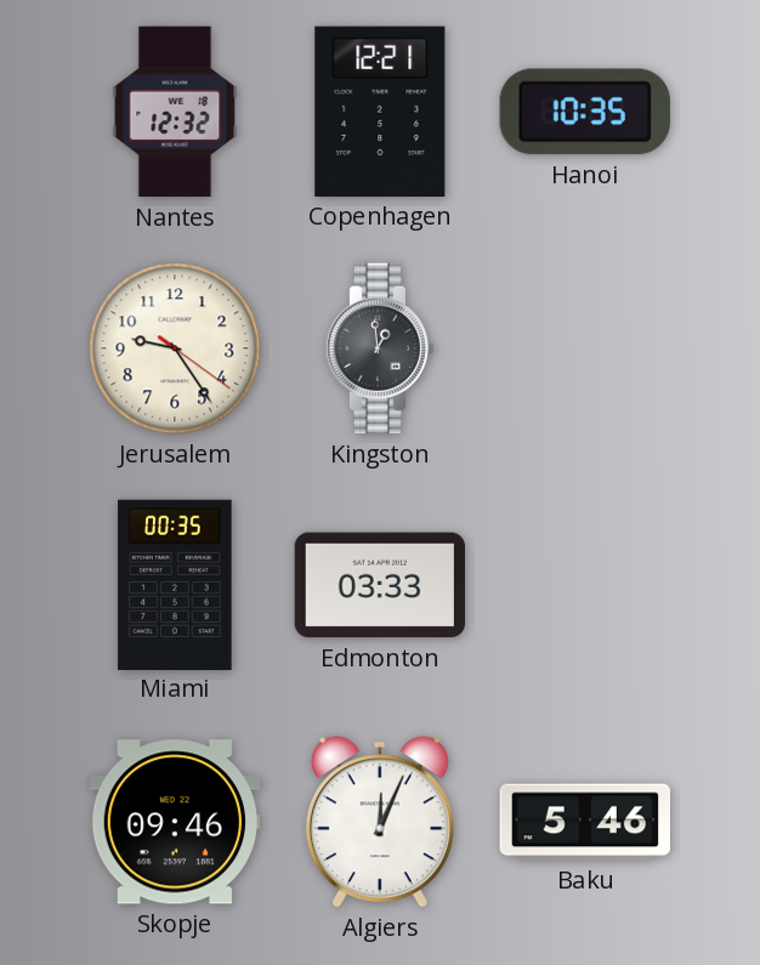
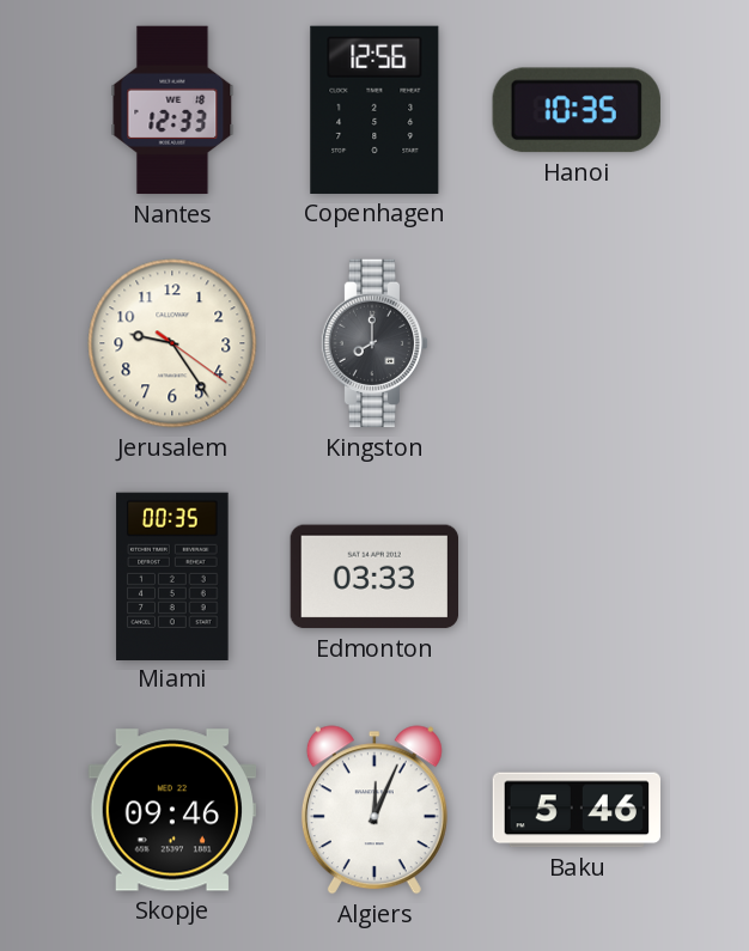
Nantes: 12:32 -> 12:33 (172, 110)
Copenhagen: 12:21 -> 12:56 (374, 110)
Kingston: 12:59 -> 8:00 (374, 343)
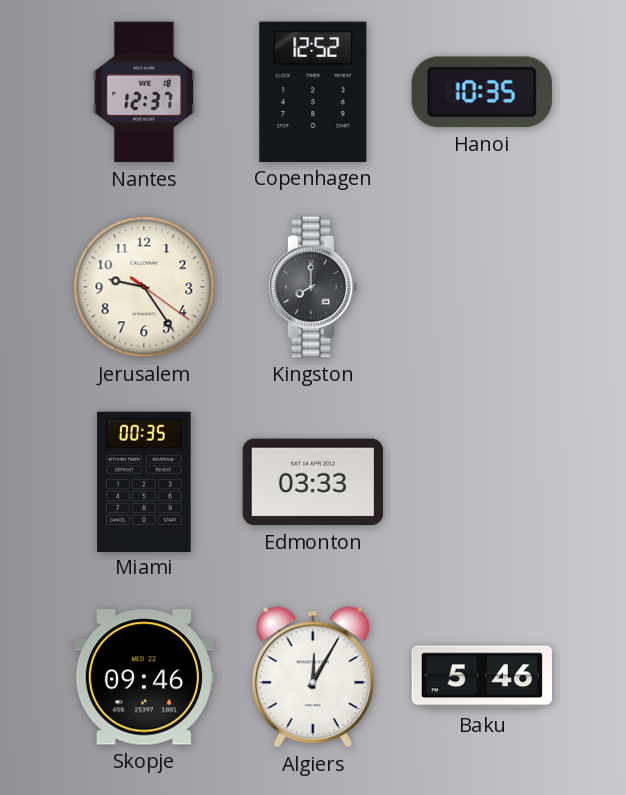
Nantes: 12:33 -> 12:37 (144, 92)
Copenhagen: 12:56 -> 12:52 (313, 92)
Algiers: 12:04 -> 12:05 (313, 677)
